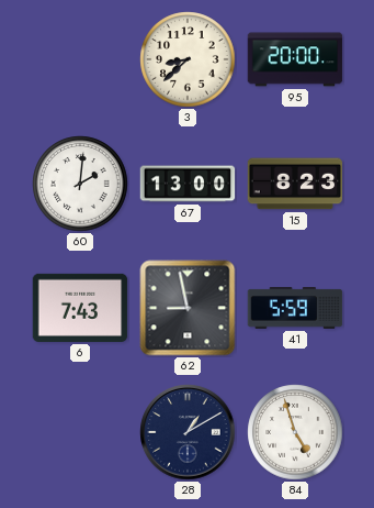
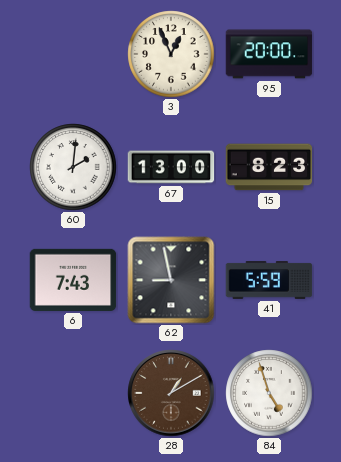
3: 8:38 -> 12:56 (171, 54)
28 dial: navy -> brown (171, 393)
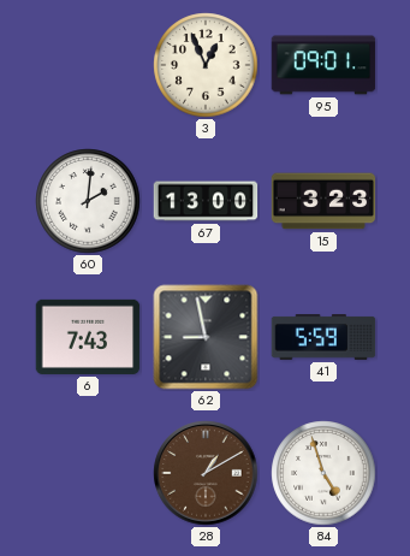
95: 20:00 -> 09:01 (323, 65)
15: 8:23 -> 3:23 (323, 201)
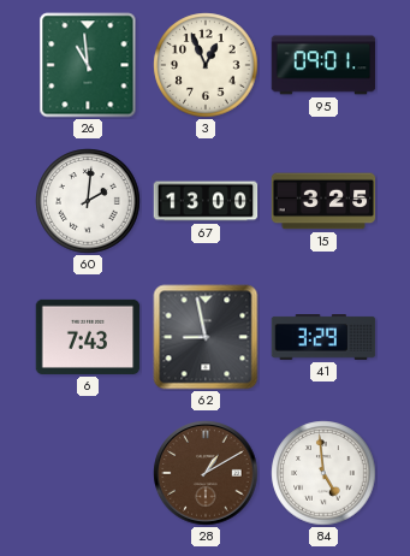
26: none -> 10:59 (88, 65)
15: 3:23 -> 3:25 (323, 201)
41: 5:59 -> 3:29 (323, 338)
84: 4:57 -> 4:59 (323, 473)
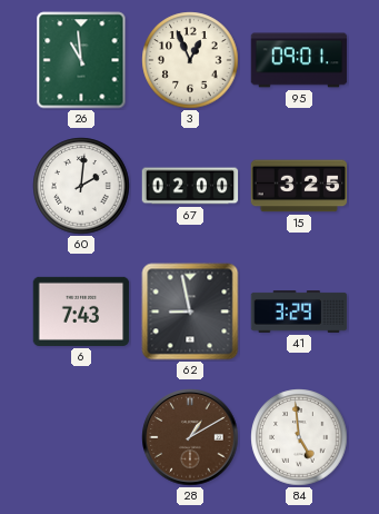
67: 13:00 -> 02:00 (190, 186)
